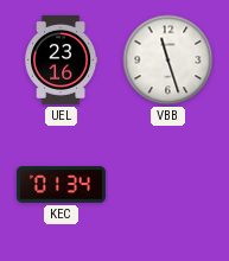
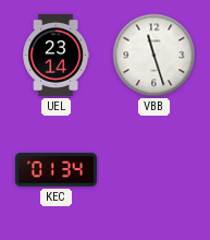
UEL: 23:16 -> 23:14 (57, 55)
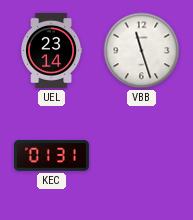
KEC: 01:34 -> 01:31 (51, 156)
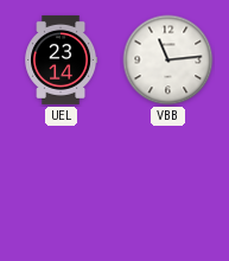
VBB: 11:27 -> 11:14 (168, 61)
KEC: 01:31 -> none (51, 156)
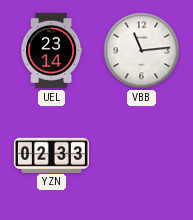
YZN: none -> 02:33 (51, 155)
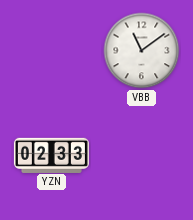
UEL: 23:14 -> none (52, 50)
VBB: 11:14 -> 11:09 (142, 51)
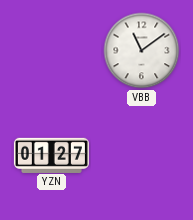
YZN: 02:33 -> 01:27 (51, 155)
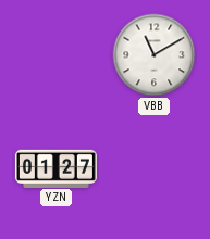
VBB: 11:09 -> 11:10 (155, 55)
